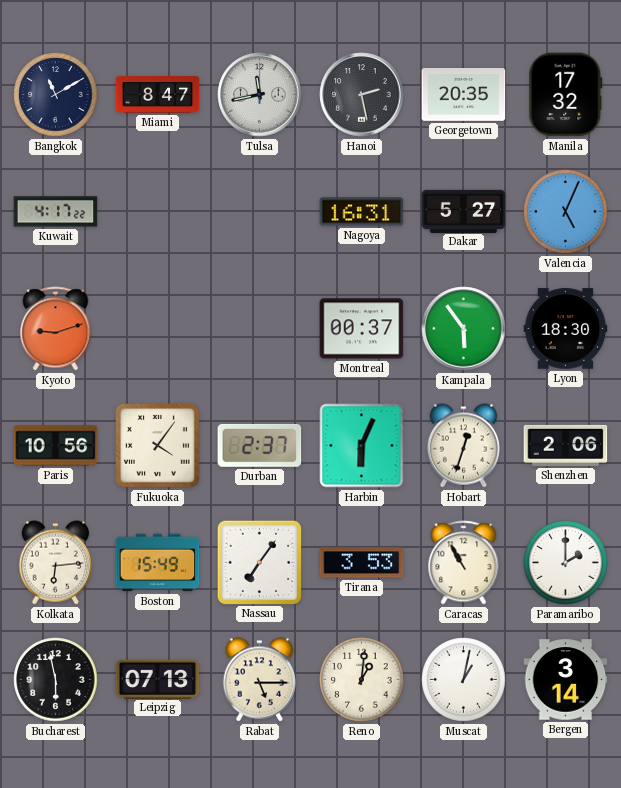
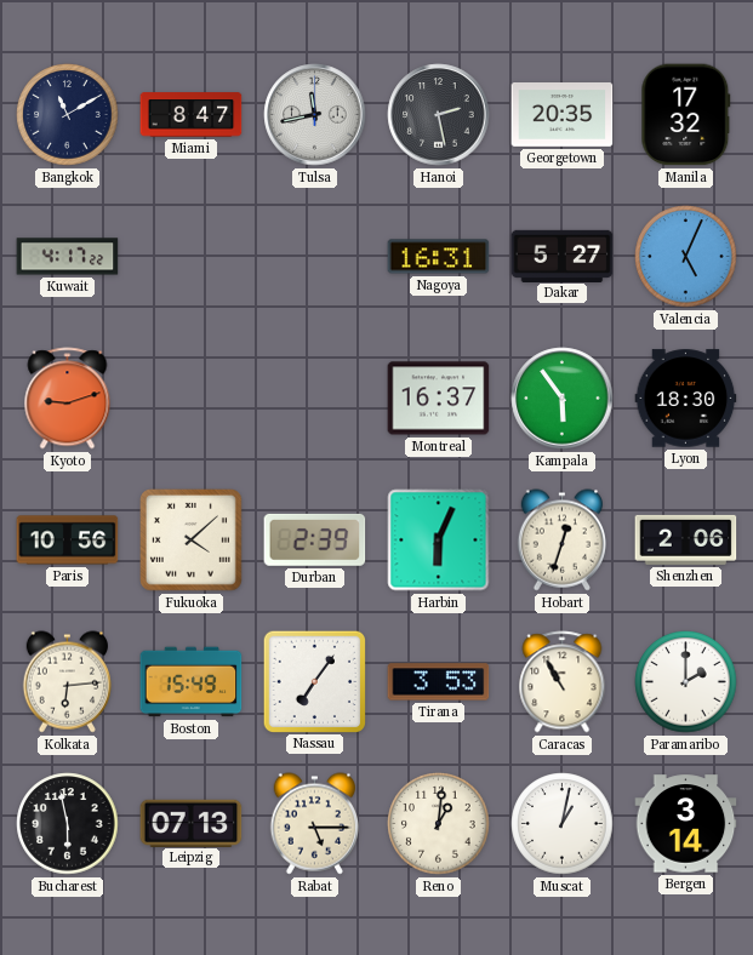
Montreal: 00:37 -> 16:37 (439, 399)
Fukuoka: 4:06 -> 4:08 (192, 541)
Durban: 2:37 -> 2:39 (315, 539)
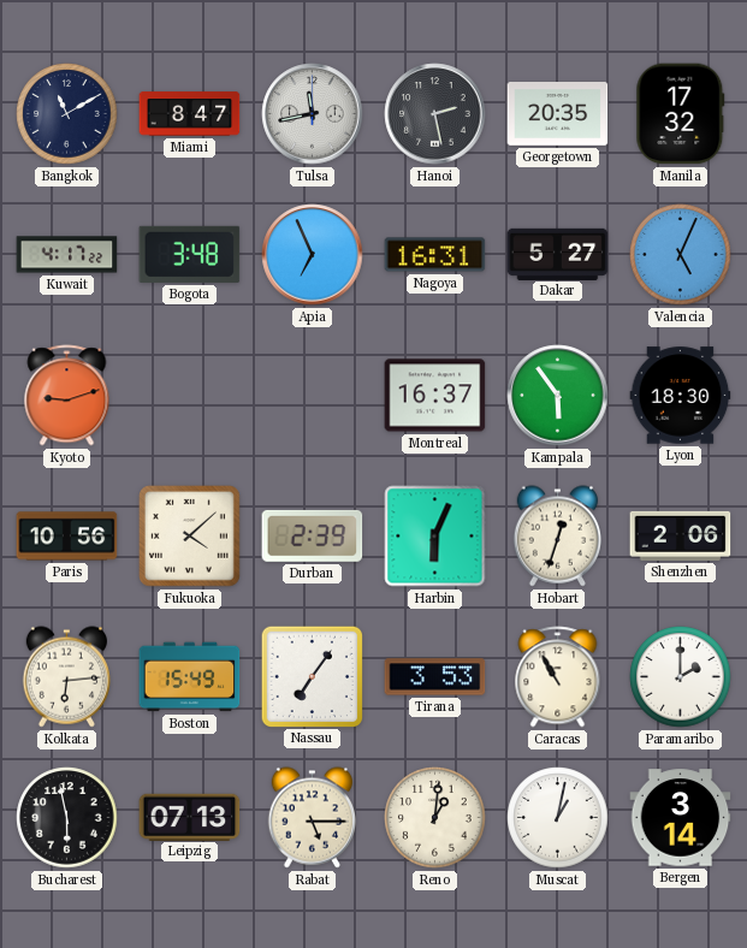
Bogota: none -> 3:48 (190, 254)
Apia: none -> 6:56 (313, 255)
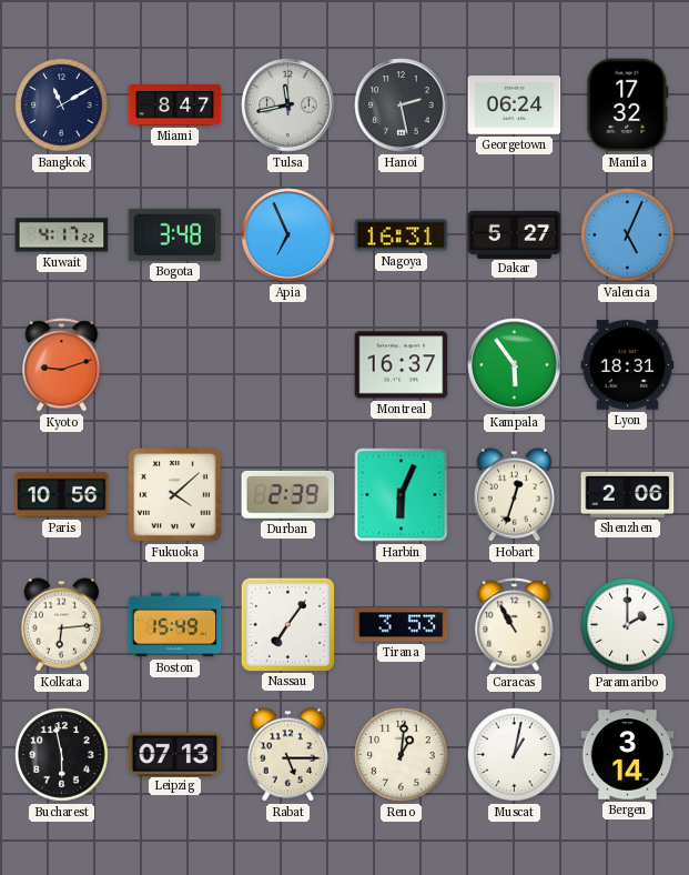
Georgetown: 20:35 -> 06:24 (515, 105)
Lyon: 18:30 -> 18:31 (628, 365)
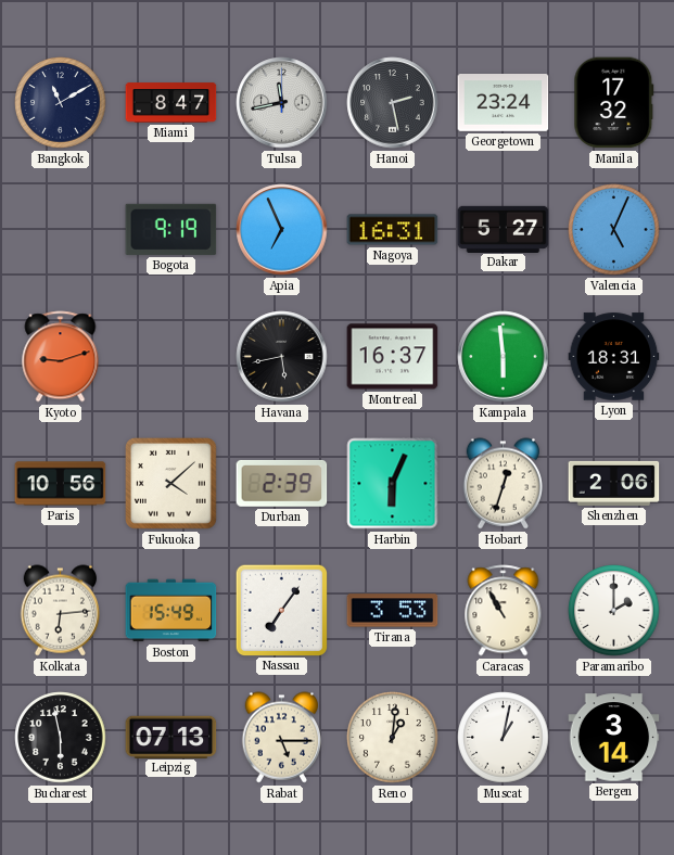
Georgetown: 06:24 -> 23:24 (504, 103)
Kuwait: 4:17 -> none (62, 235)
Bogota: 3:48 -> 9:19 (171, 229)
Havana: none -> 5:43 (282, 357)
Kampala: 5:54 -> 5:59 (504, 357)
